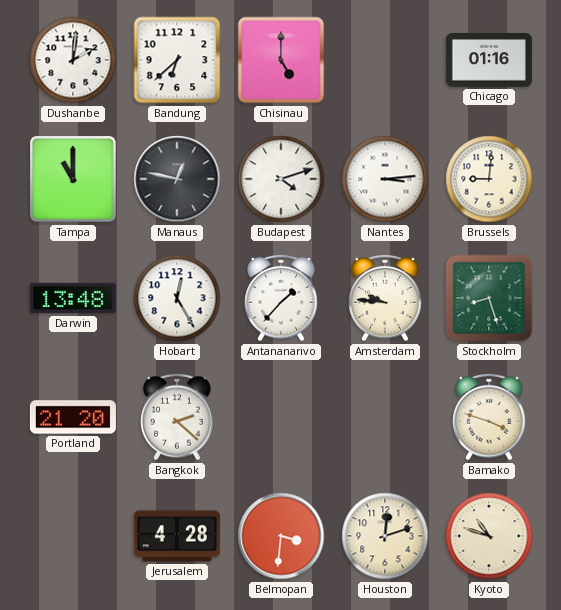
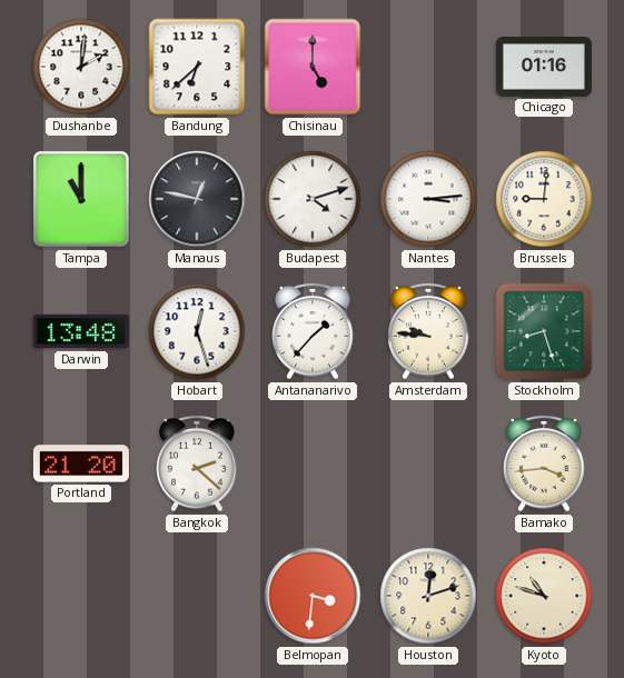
Hobart: 12:25 -> 12:27 (197, 331)
Bamako: 3:48 -> 3:44 (544, 463)
Jerusalem: 4:28 -> none (177, 536)
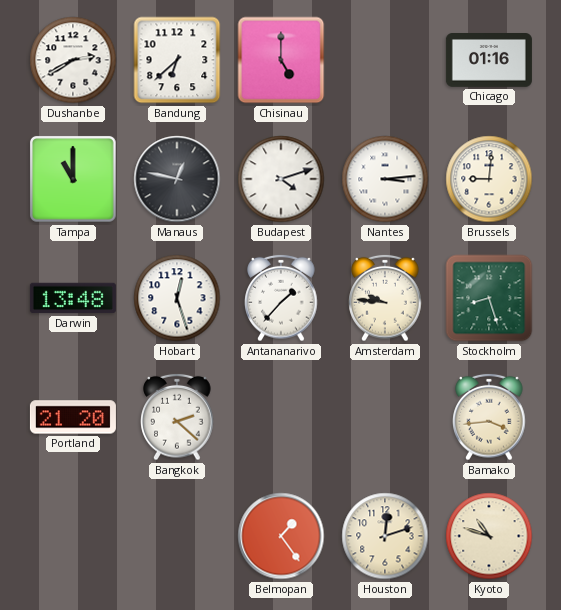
Dushanbe: 2:01 -> 2:40 (73, 60)
Belmopan: 3:31 -> 1:24 (281, 536)
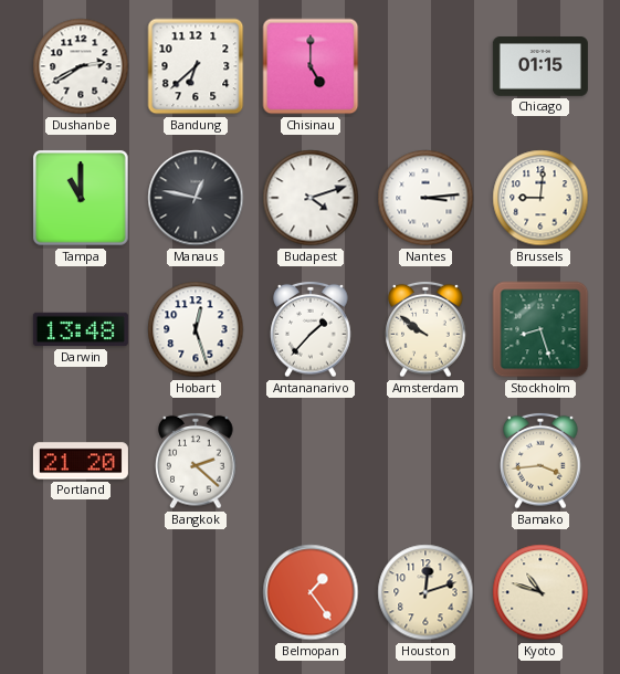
Chicago: 01:16 -> 01:15 (540, 67)
Amsterdam: 9:46 -> 9:51 (425, 329)
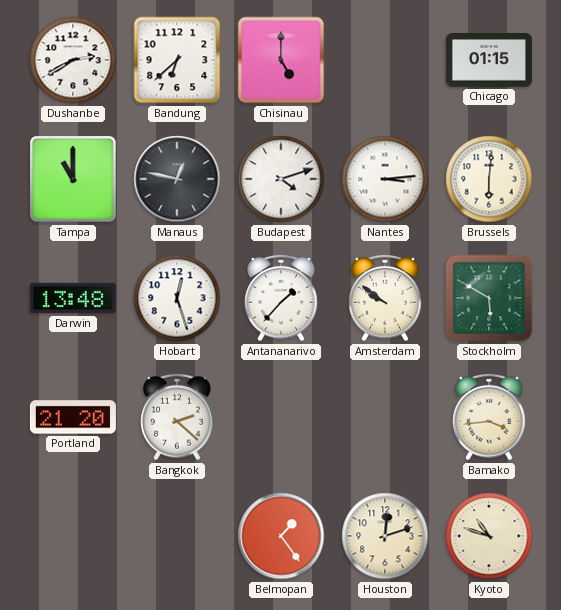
Brussels: 9:01 -> 6:01 (489, 179)
Stockholm: 8:27 -> 5:50 (489, 298)
